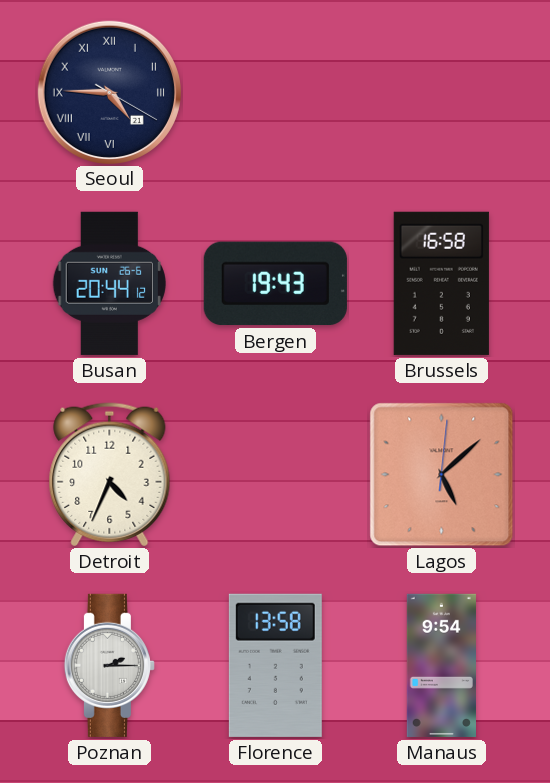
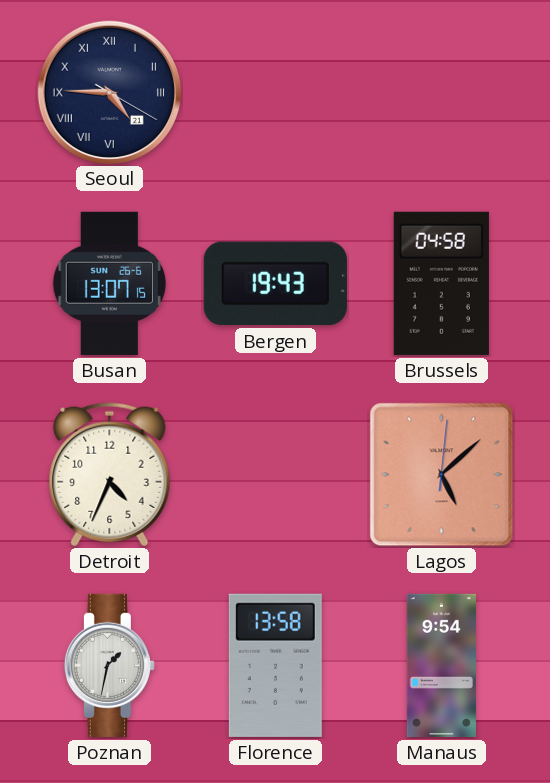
Busan: 20:44 -> 13:07 (109, 283)
Brussels: 16:58 -> 04:58 (441, 283)
Poznan: 2:15 -> 1:32 (109, 665)
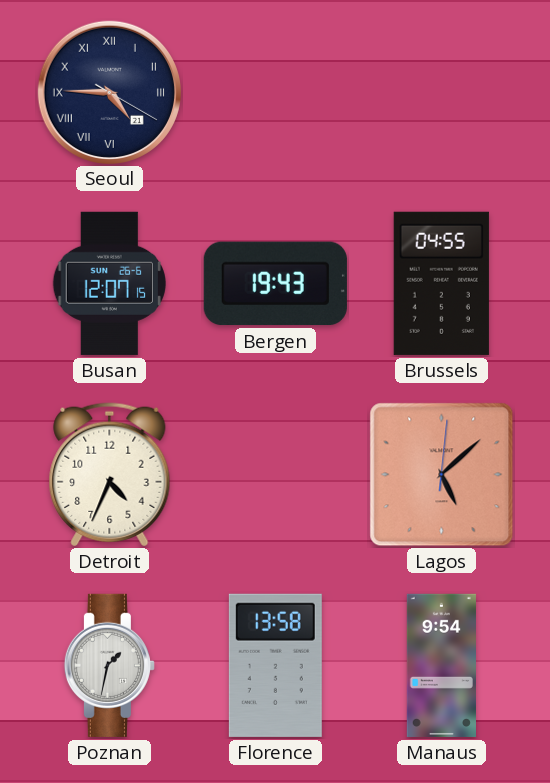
Busan: 13:07 -> 12:07 (109, 283)
Brussels: 04:58 -> 04:55 (441, 283)
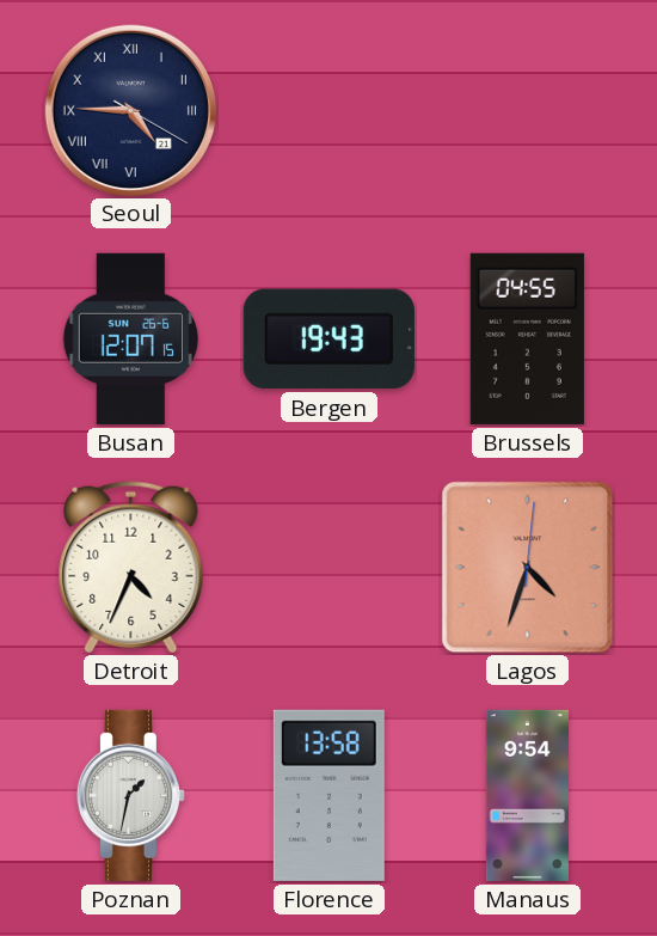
Lagos: 5:08 -> 4:33 (528, 568)
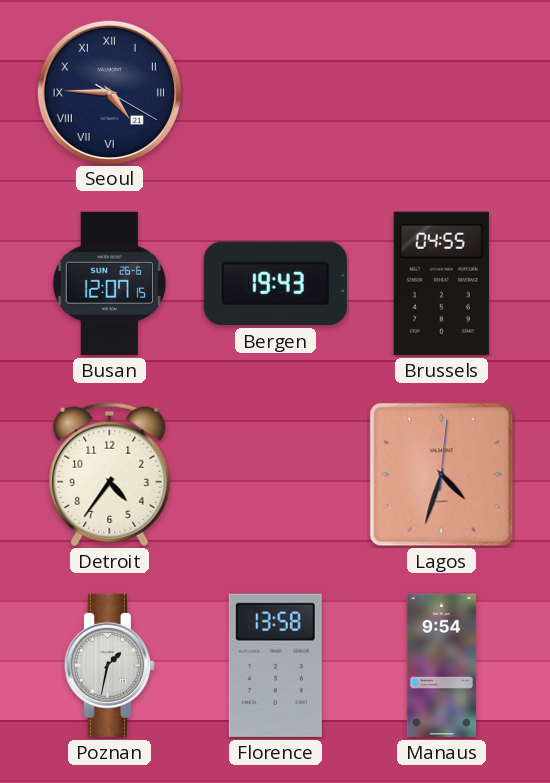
Detroit: 4:34 -> 4:36 (110, 475)
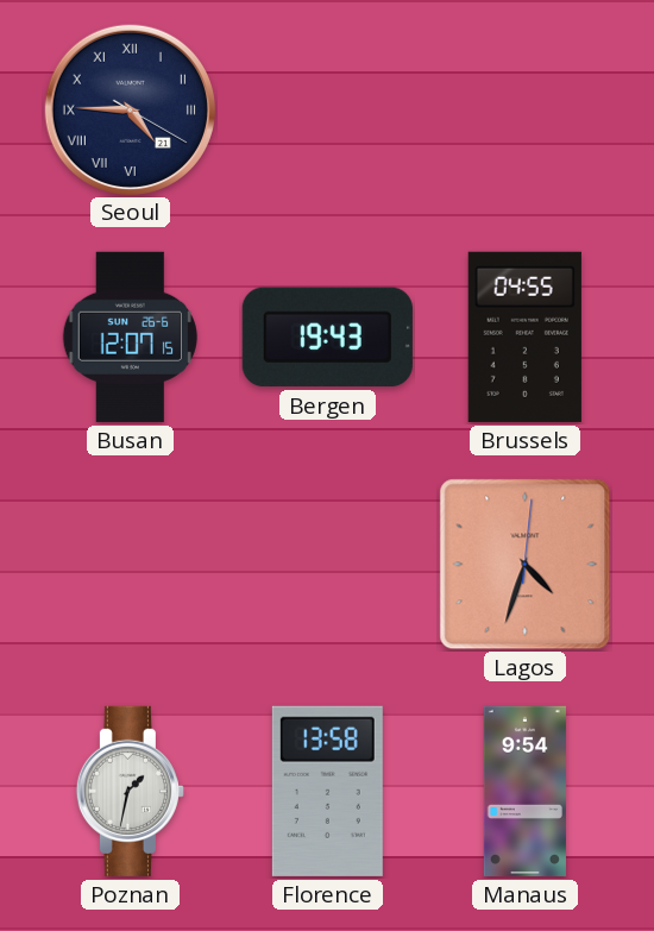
Detroit: 4:36 -> none (110, 475)
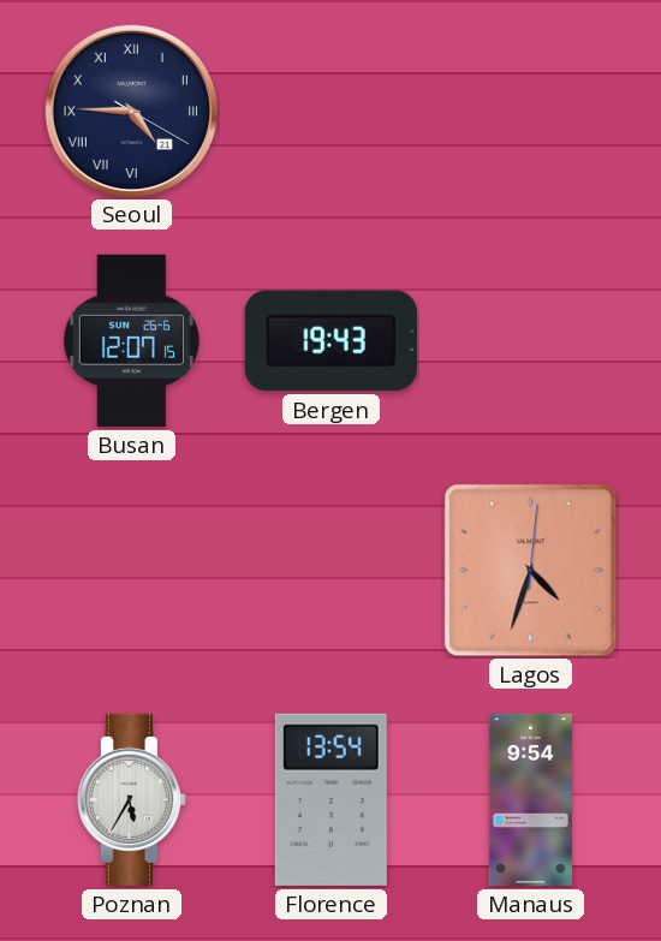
Brussels: 04:55 -> none (524, 336)
Poznan: 1:32 -> 5:35 (131, 799)
Florence: 13:58 -> 13:54 (330, 799)
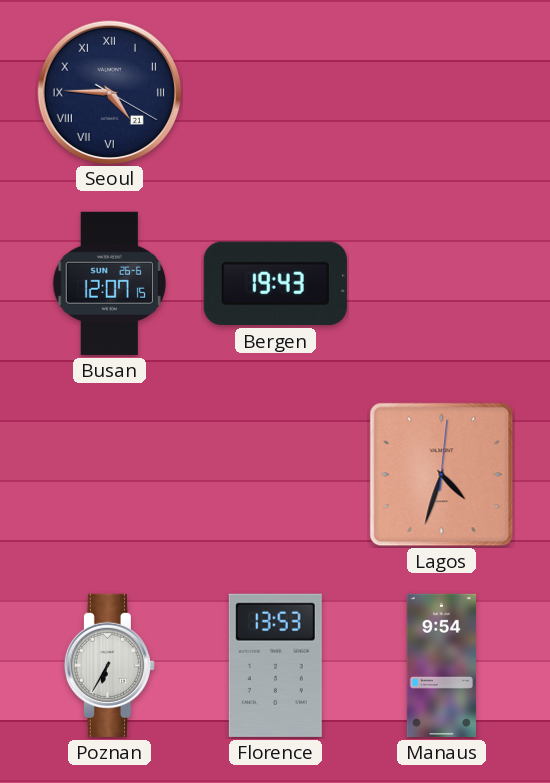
Poznan: 5:35 -> 6:35 (109, 665)
Florence: 13:54 -> 13:53 (275, 665)
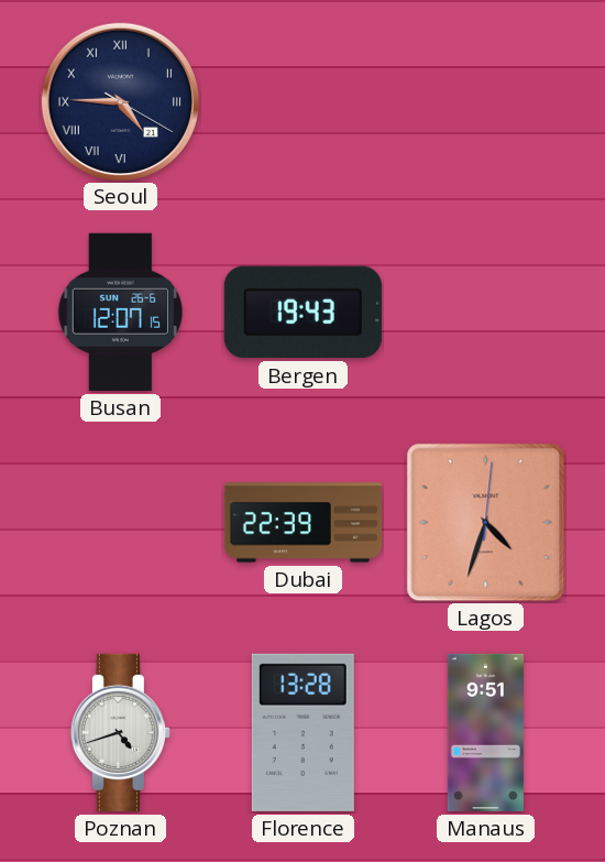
Dubai: none -> 22:39 (302, 523)
Poznan: 6:35 -> 4:42 (120, 732)
Florence: 13:53 -> 13:28 (302, 732)
Manaus: 9:54 -> 9:51 (485, 732)
